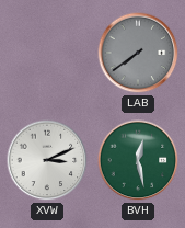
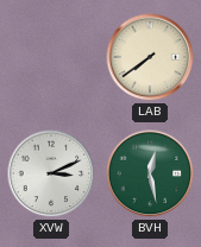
LAB dial: grey -> cream (150, 57)
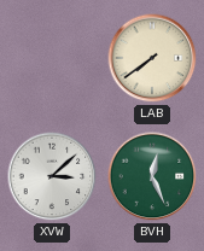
XVW: 3:11 -> 3:08 (52, 176)
BVH: 12:28 -> 12:26 (152, 176)
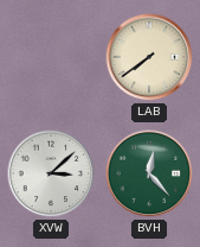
BVH: 12:26 -> 12:23 (149, 173)
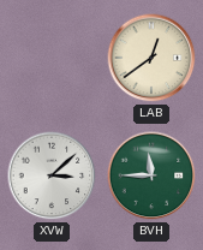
LAB: 7:39 -> 12:39 (151, 58)
BVH: 12:23 -> 11:45 (151, 175)
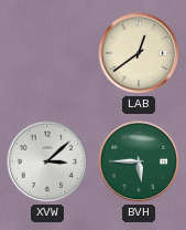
BVH: 11:45 -> 5:45 (139, 161)
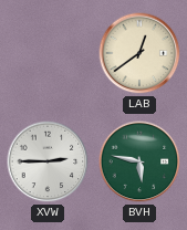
XVW: 3:08 -> 2:45 (48, 161)
BVH: 5:45 -> 5:47 (139, 161)
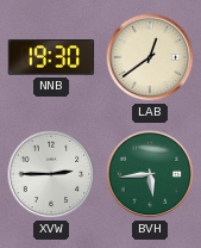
NNB: none -> 19:30 (51, 57)
BVH: 5:47 -> 5:44 (150, 174)
